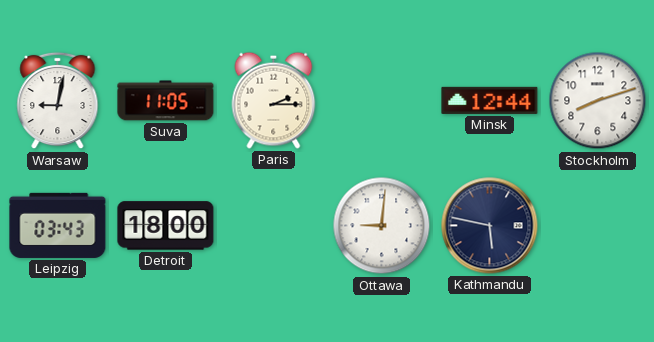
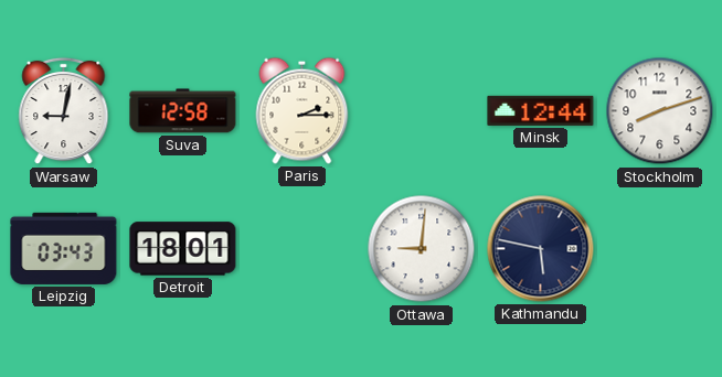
Suva: 11:05 -> 12:58 (183, 111)
Detroit: 18:00 -> 18:01 (183, 249)
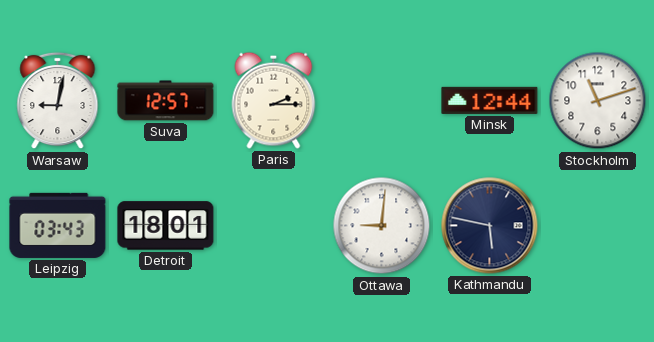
Suva: 12:58 -> 12:57 (166, 101)
Stockholm: 8:12 -> 11:12 (598, 101)
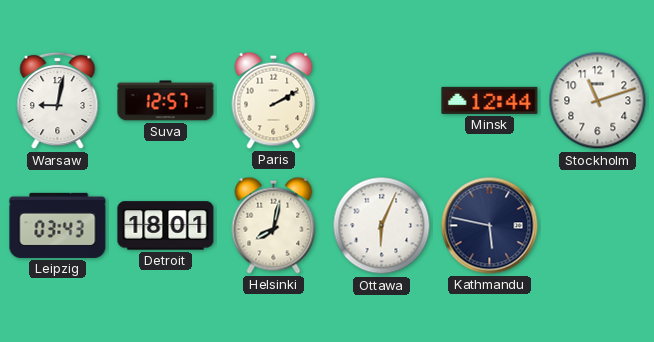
Paris: 2:15 -> 2:10 (274, 100)
Helsinki: none -> 8:02 (274, 225)
Ottawa: 9:01 -> 6:04 (382, 226)
